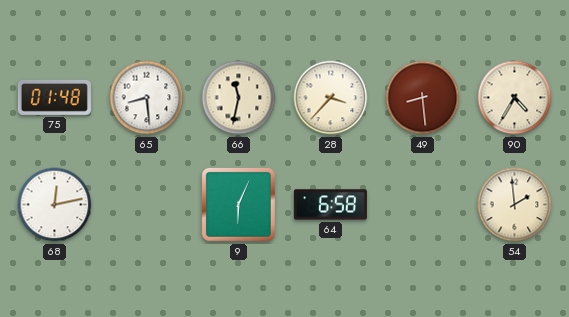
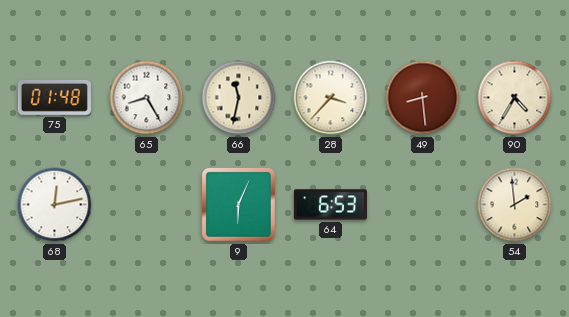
65: 8:29 -> 8:25 (147, 98)
64: 6:58 -> 6:53 (330, 205)
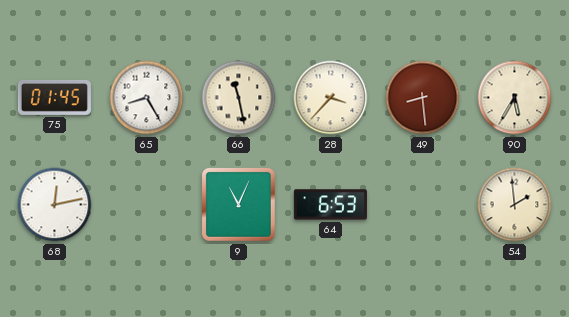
75: 01:48 -> 01:45 (54, 97)
66: 11:32 -> 11:28 (239, 98)
90: 4:35 -> 5:35 (515, 98)
9: 6:04 -> 11:04 (238, 204)
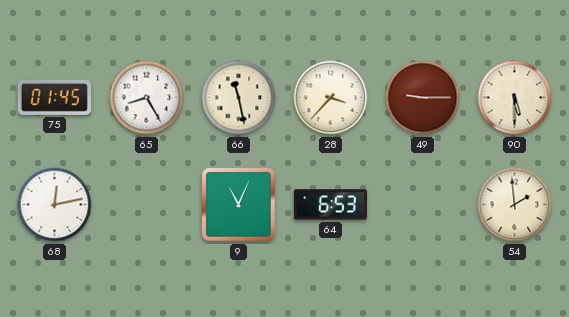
49: 8:29 -> 9:15 (423, 98)
90: 5:35 -> 5:30 (515, 98)
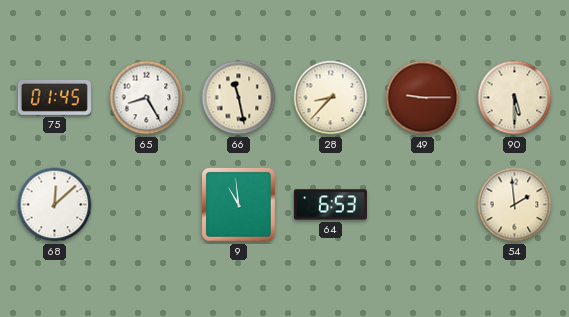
28: 3:37 -> 8:37 (331, 98)
68: 12:13 -> 12:08 (55, 205)
9: 11:04 -> 10:59 (238, 204)
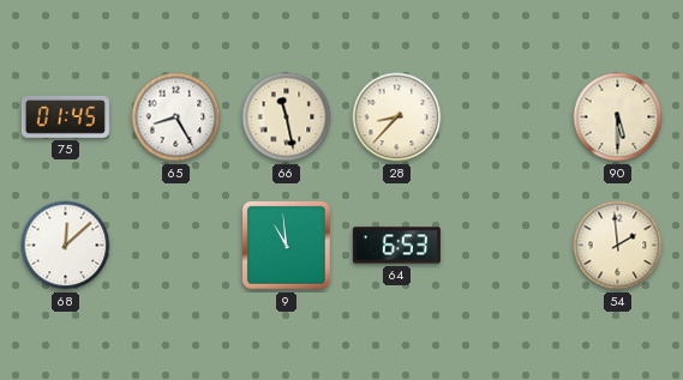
49: 9:15 -> none (423, 98)
